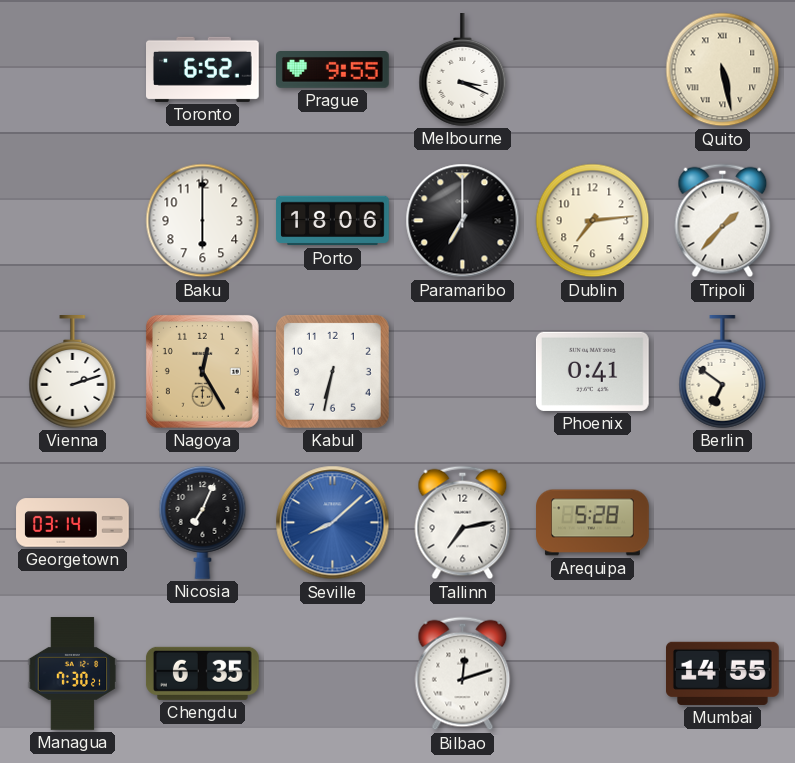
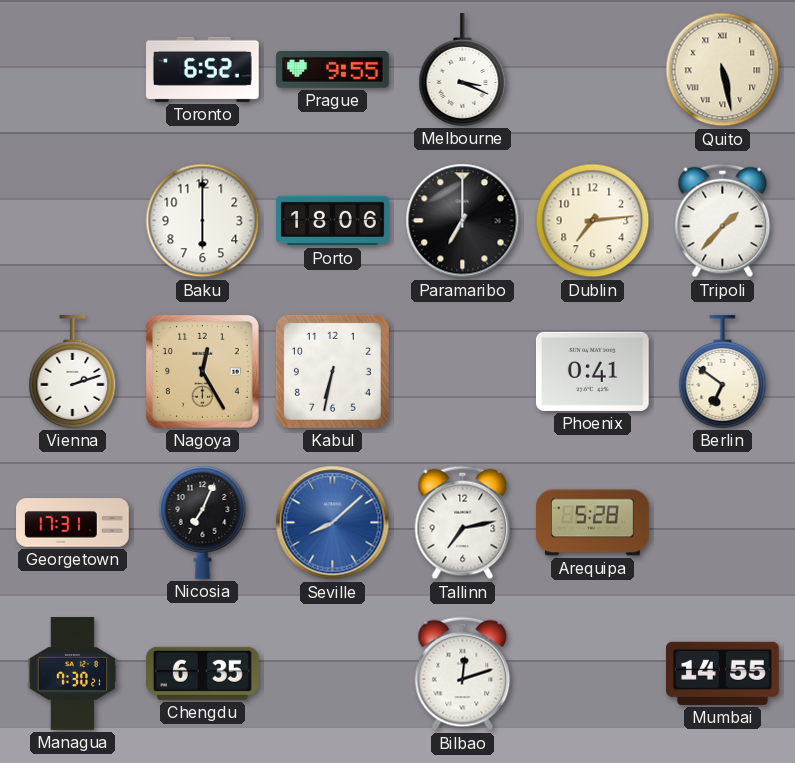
Georgetown: 03:14 -> 17:31 (73, 523)
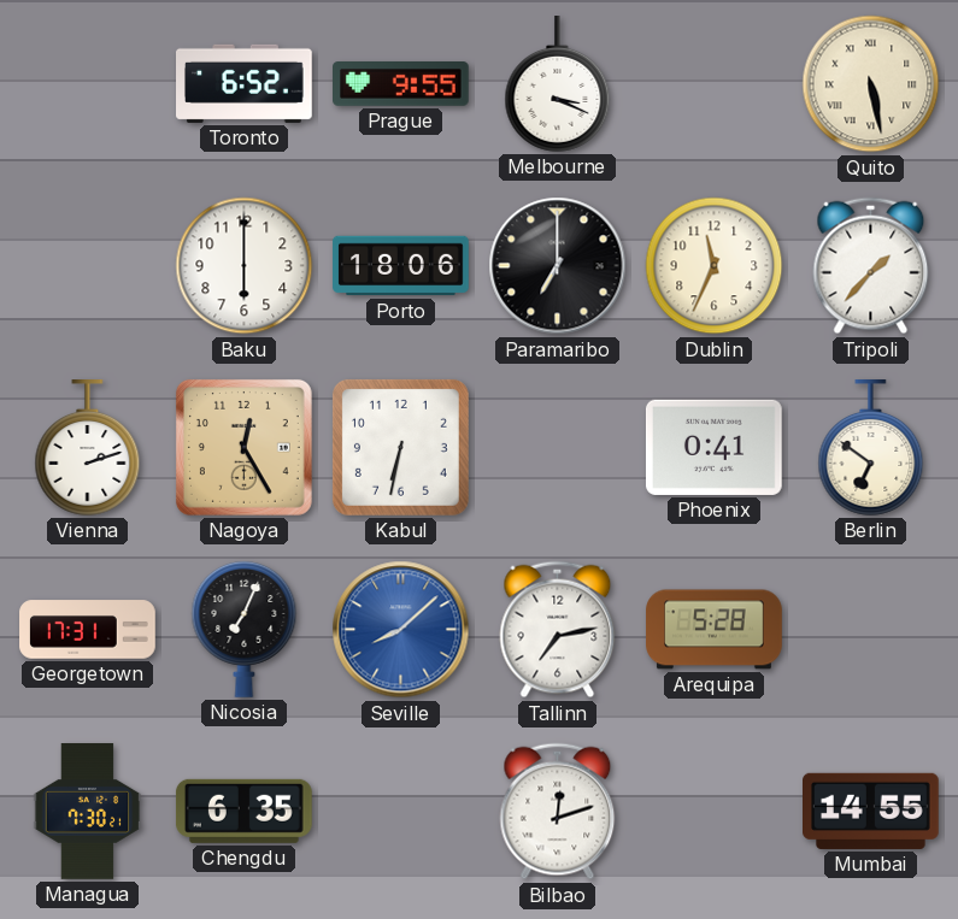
Dublin: 7:14 -> 11:34 (715, 266)
